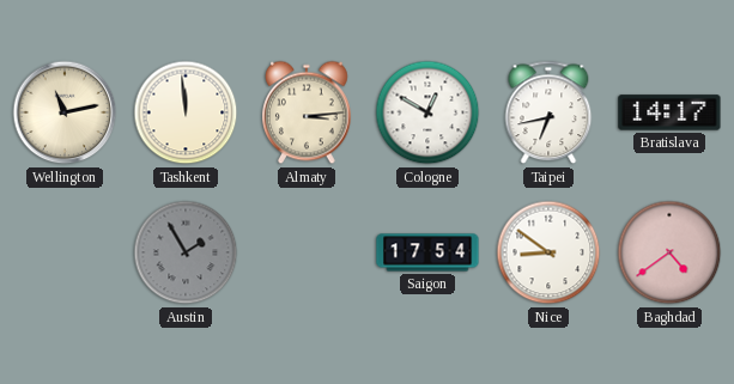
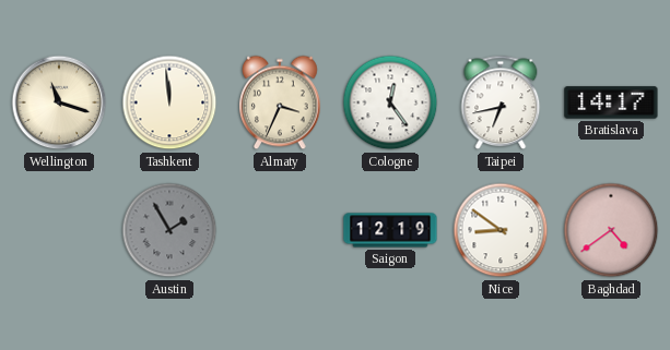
Wellington: 11:13 -> 11:18 (59, 102)
Almaty: 3:14 -> 3:34 (281, 102)
Cologne: 12:50 -> 12:24 (390, 102)
Saigon: 17:54 -> 12:19 (390, 230)
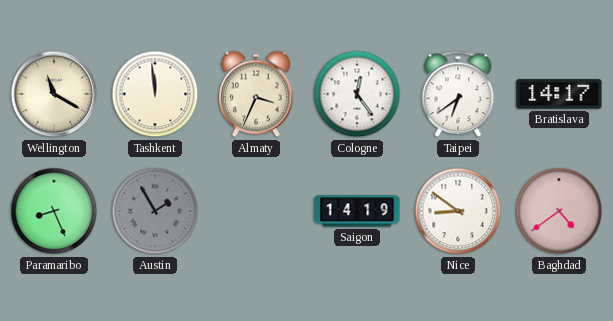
Wellington: 11:18 -> 11:20 (54, 94)
Taipei: 6:43 -> 6:39 (458, 94)
Paramaribo: none -> 8:26 (54, 211)
Saigon: 12:19 -> 14:19 (357, 211)
